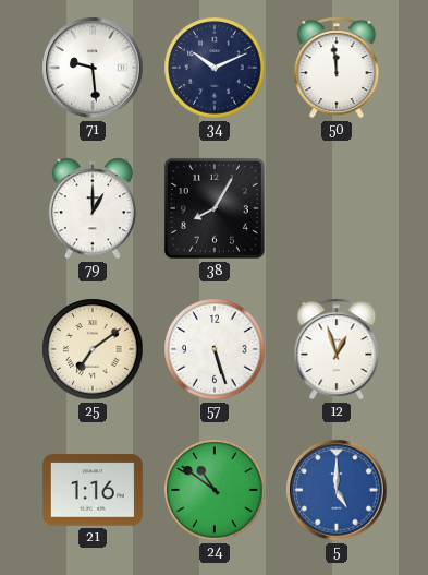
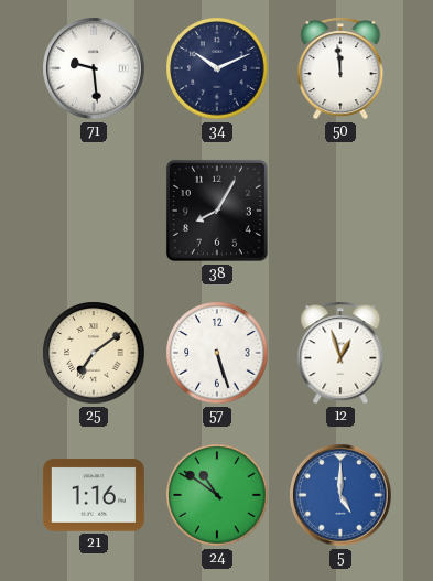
79: 1:00 -> none (91, 208)
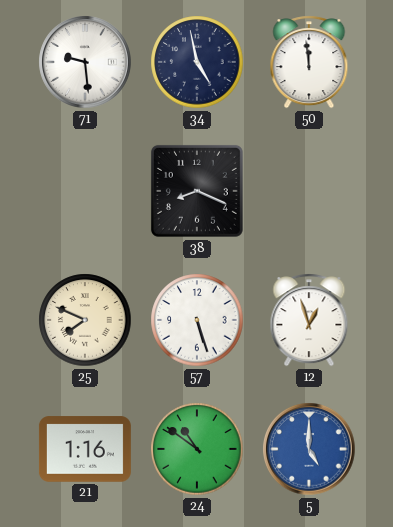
34: 10:11 -> 4:58 (197, 62)
38: 8:05 -> 8:19 (197, 191)
25: 7:09 -> 7:49 (85, 320)
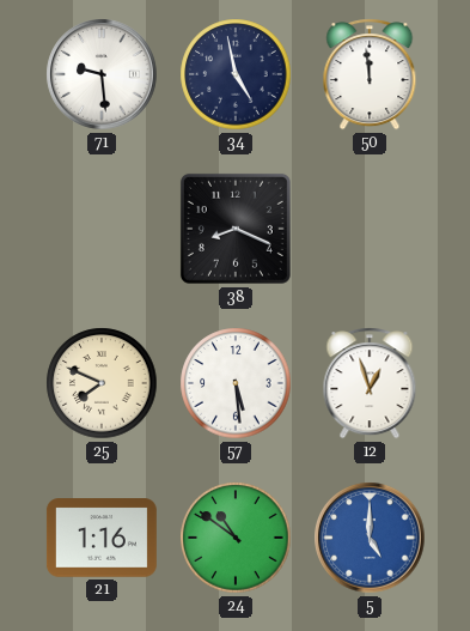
57: 5:27 -> 5:29 (236, 383)
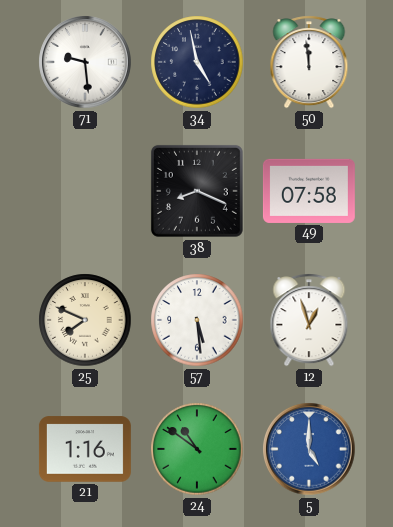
49: none -> 07:58 (309, 191)
